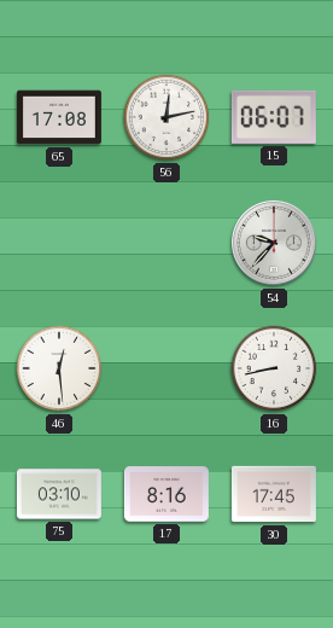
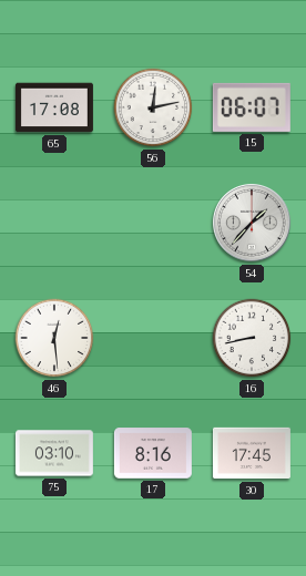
54: 9:37 -> 1:37 (253, 224)
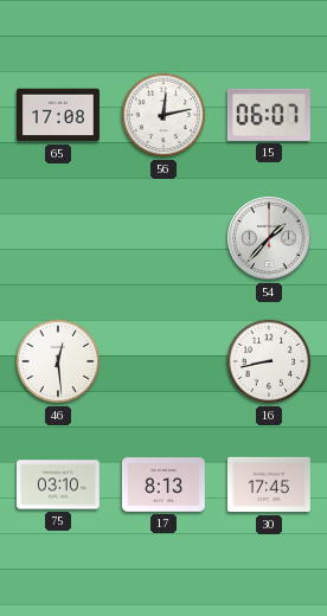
17: 8:16 -> 8:13 (163, 485)
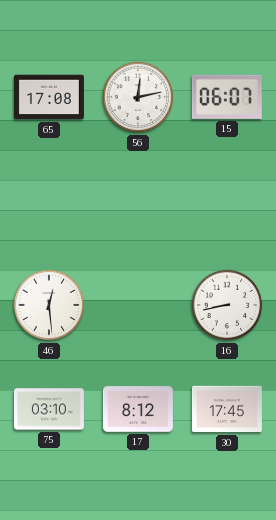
54: 1:37 -> none (270, 239)
17: 8:13 -> 8:12 (138, 409)
